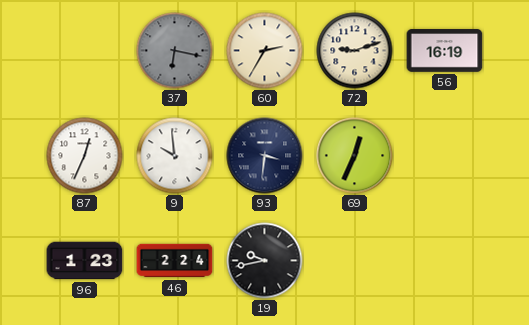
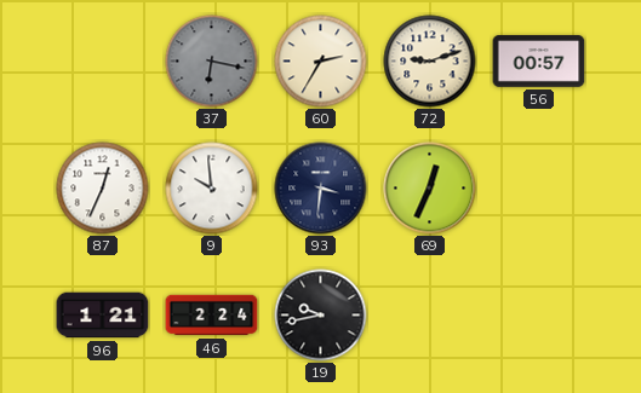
56: 16:19 -> 00:57 (539, 62)
96: 1:23 -> 1:21 (103, 316)
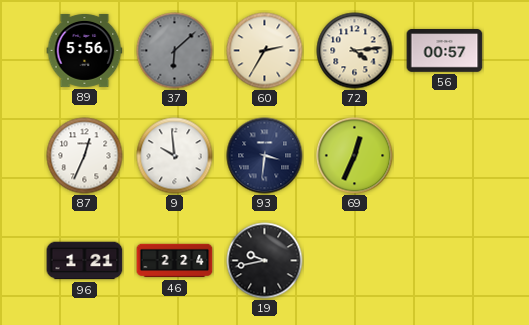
89: none -> 5:56 (85, 50)
37: 6:17 -> 6:08 (175, 51)
72: 9:12 -> 4:14 (355, 51)
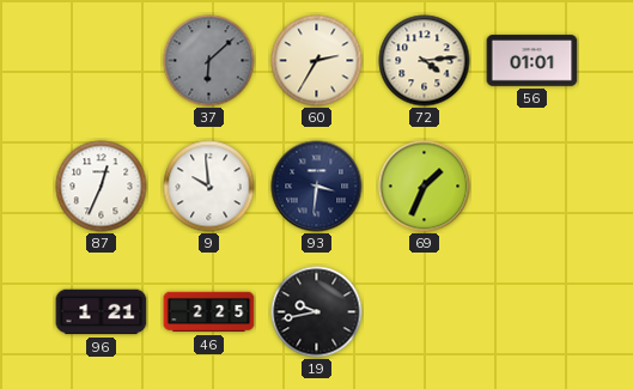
89: 5:56 -> none (85, 50)
56: 00:57 -> 01:01 (532, 61)
69: 12:34 -> 1:34 (425, 187)
46: 2:24 -> 2:25 (209, 312)
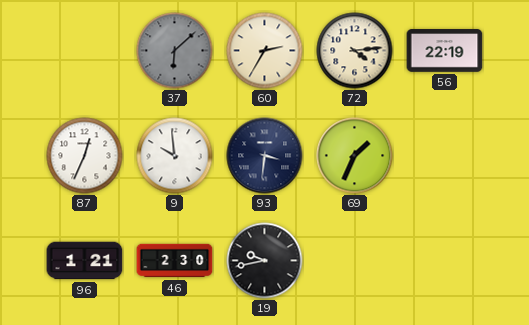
56: 01:01 -> 22:19 (445, 51)
46: 2:25 -> 2:30 (175, 261)
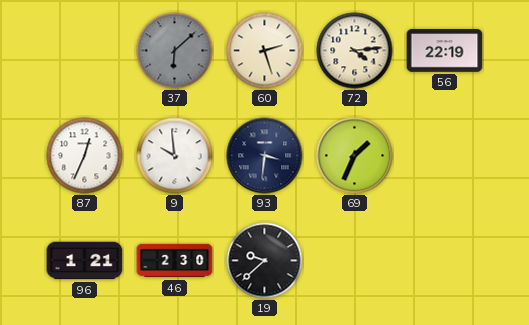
60: 2:35 -> 2:27 (265, 51)
19: 9:43 -> 9:38 (265, 261)
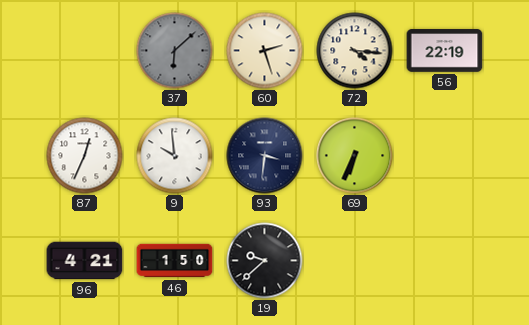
72: 4:14 -> 4:16 (355, 51)
69: 1:34 -> 6:34 (355, 156)
96: 1:21 -> 4:21 (85, 261)
46: 2:30 -> 1:50 (175, 261)
